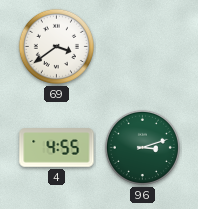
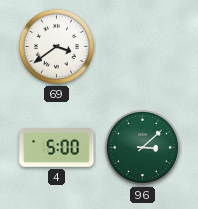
4: 4:55 -> 5:00 (57, 148)
96: 3:12 -> 3:08 (142, 147)
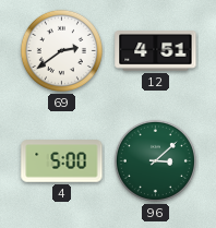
69: 3:39 -> 2:39 (61, 50)
12: none -> 4:51 (156, 51)
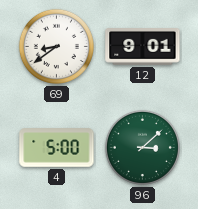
69: 2:39 -> 8:39 (56, 46)
12: 4:51 -> 9:01 (143, 47)
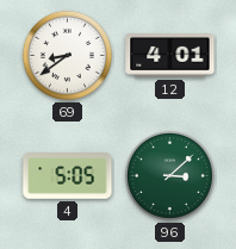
12: 9:01 -> 4:01 (170, 56)
4: 5:00 -> 5:05 (68, 176)
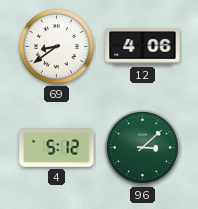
12: 4:01 -> 4:06 (143, 47)
4: 5:05 -> 5:12 (57, 148)
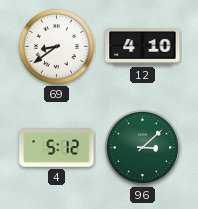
12: 4:06 -> 4:10 (143, 47)
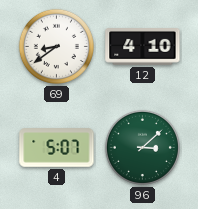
4: 5:12 -> 5:07 (57, 148)
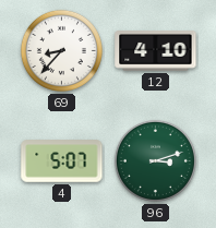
69: 8:39 -> 8:37 (61, 50)
96: 3:08 -> 3:12 (155, 160)
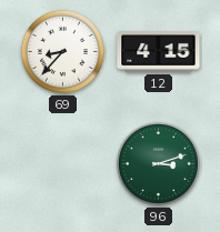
12: 4:10 -> 4:15 (159, 52)
4: 5:07 -> none (62, 161)
